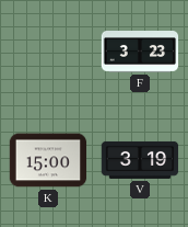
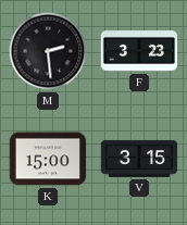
M: none -> 2:29 (48, 51)
V: 3:19 -> 3:15 (139, 159)
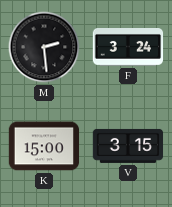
F: 3:23 -> 3:24 (128, 48)
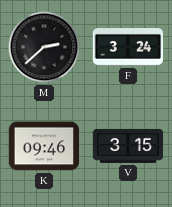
M: 2:29 -> 2:38 (44, 47)
K: 15:00 -> 09:46 (44, 146)
